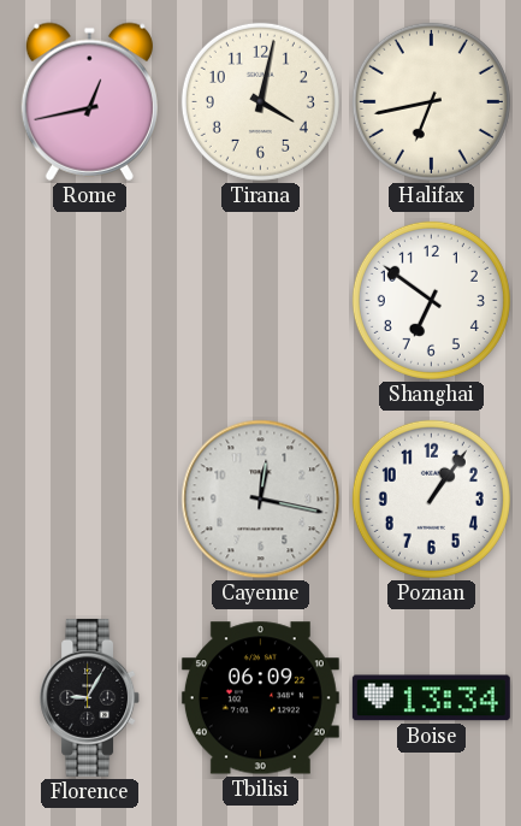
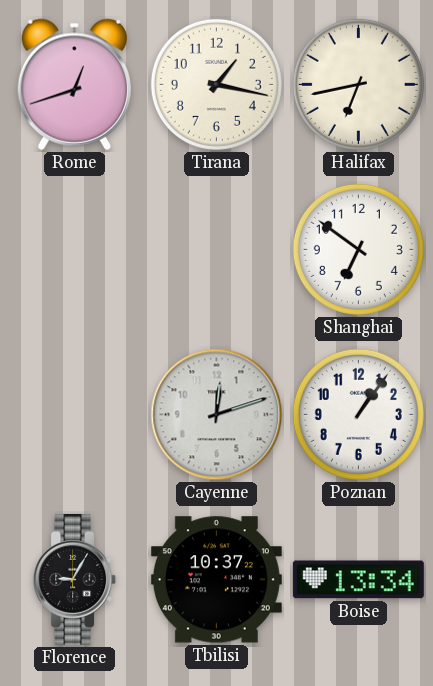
Rome: 12:43 -> 12:42 (74, 84)
Tirana: 4:02 -> 1:17 (216, 84)
Cayenne: 12:17 -> 12:12 (217, 415)
Tbilisi: 06:09 -> 10:37 (216, 580)
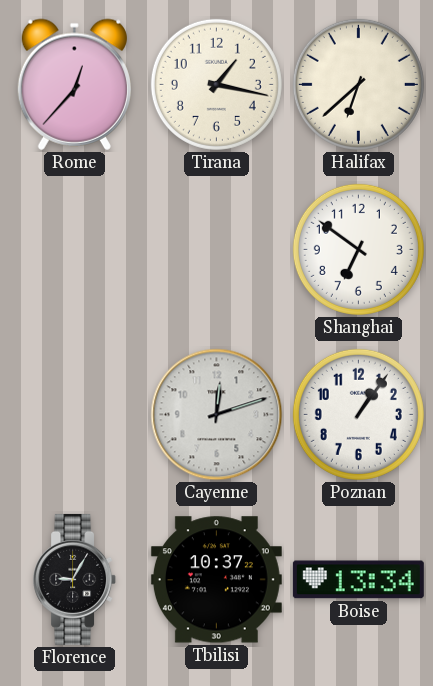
Rome: 12:42 -> 12:37 (74, 84)
Halifax: 6:43 -> 6:38 (358, 84)
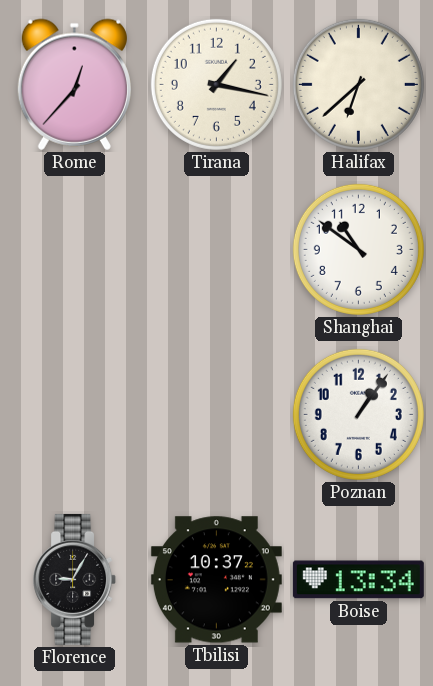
Shanghai: 6:51 -> 10:51 (358, 249)
Cayenne: 12:12 -> none (217, 415)
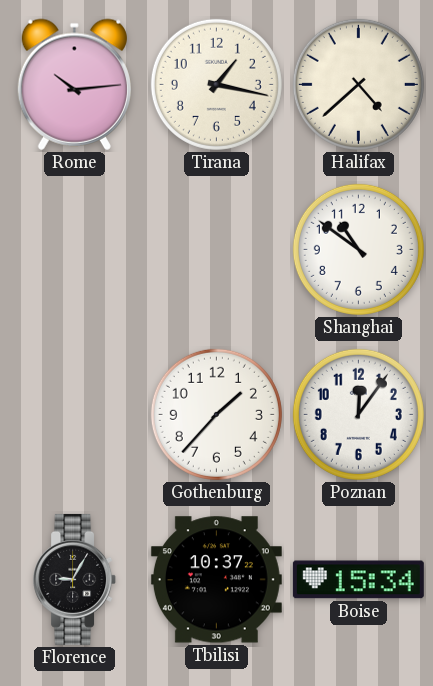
Rome: 12:37 -> 10:14 (74, 84)
Halifax: 6:38 -> 4:38 (358, 84)
Gothenburg: none -> 1:37 (216, 414)
Poznan: 1:06 -> 12:06 (358, 414)
Boise: 13:34 -> 15:34 (358, 580)
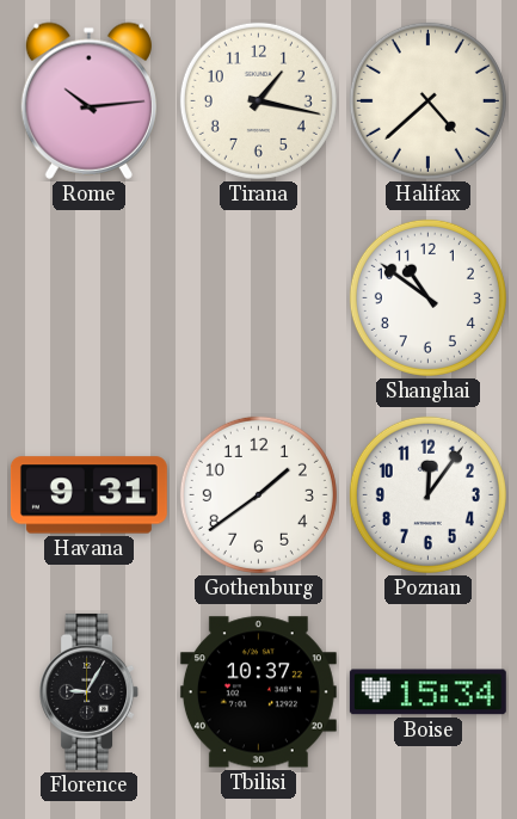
Havana: none -> 9:31 (88, 495)
Gothenburg: 1:37 -> 1:39 (258, 494)
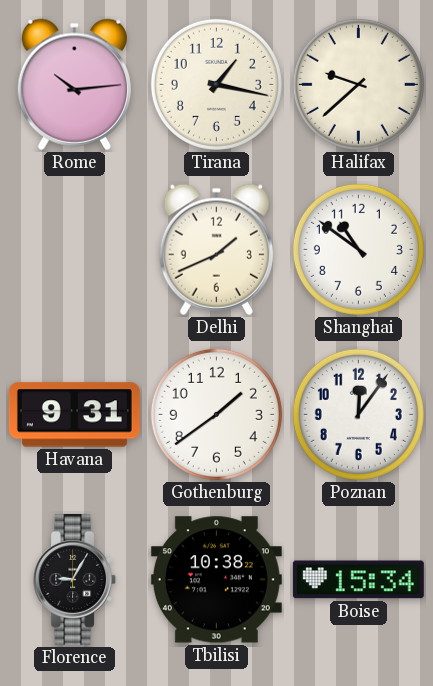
Halifax: 4:38 -> 9:38 (358, 84)
Delhi: none -> 1:41 (216, 249)
Tbilisi: 10:37 -> 10:38 (216, 580)
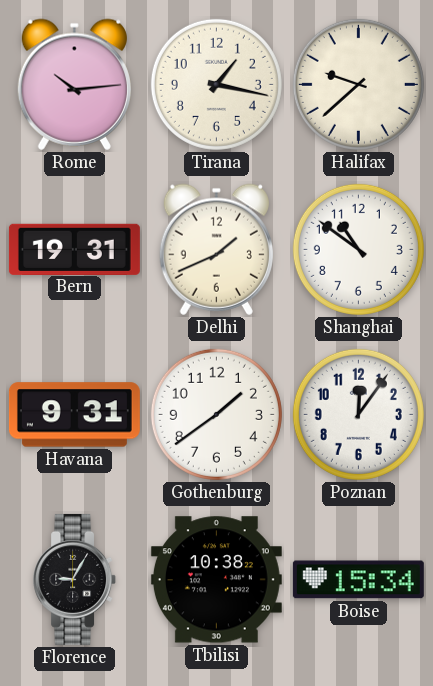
Bern: none -> 19:31 (74, 249)
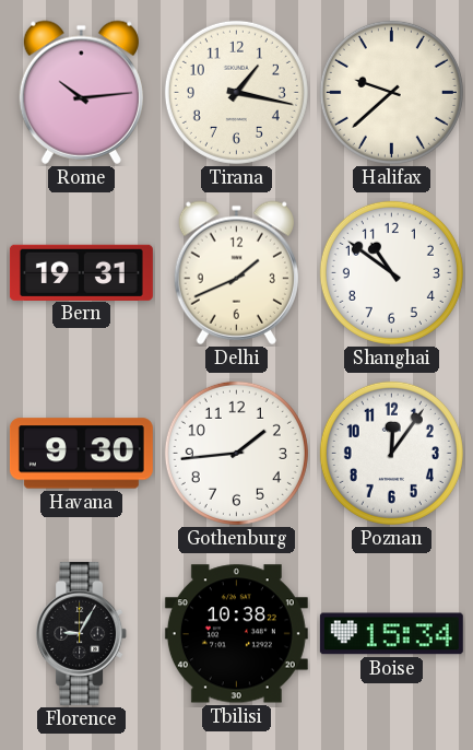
Havana: 9:31 -> 9:30 (81, 454)
Gothenburg: 1:39 -> 1:44 (236, 453)
